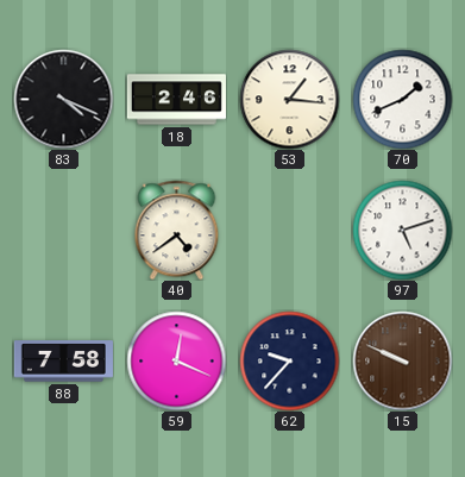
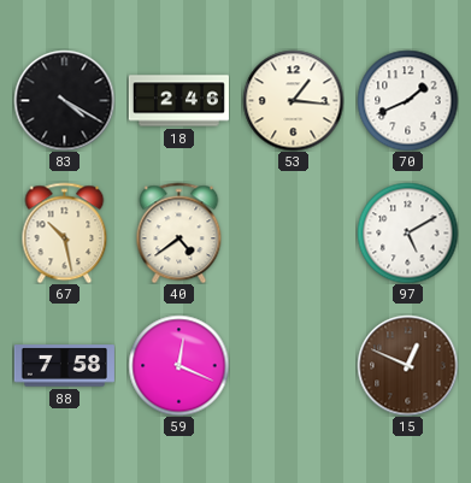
83: 4:19 -> 4:20 (64, 100)
67: none -> 10:28 (65, 232)
97: 5:12 -> 5:10 (407, 232)
62: 9:37 -> none (289, 360)
15: 9:49 -> 12:49 (407, 365)
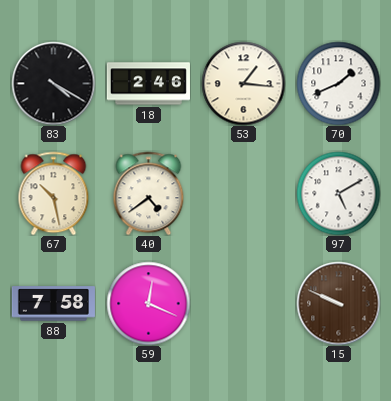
15: 12:49 -> 9:49 (338, 303)
